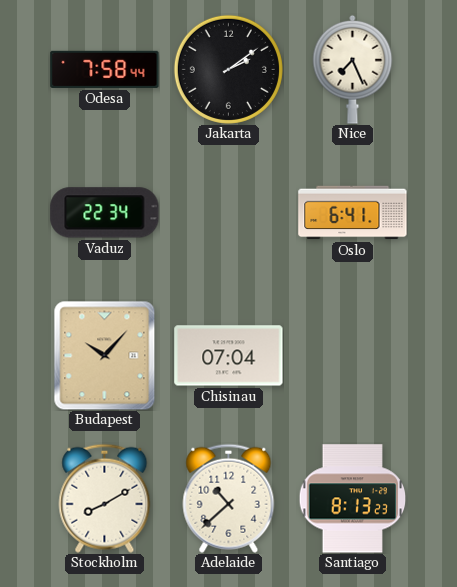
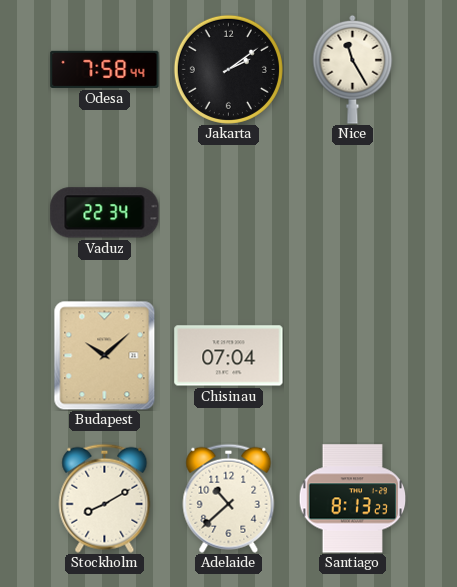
Nice: 7:26 -> 11:25 (353, 69)
Oslo: 6:41 -> none (353, 213)
Budapest: 10:07 -> 10:08 (105, 355)
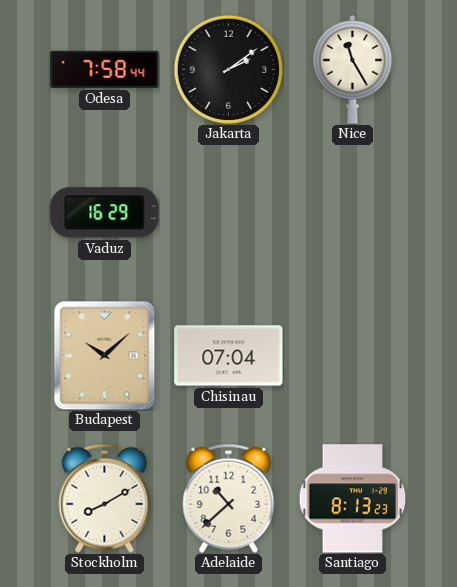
Vaduz: 22:34 -> 16:29 (105, 213)
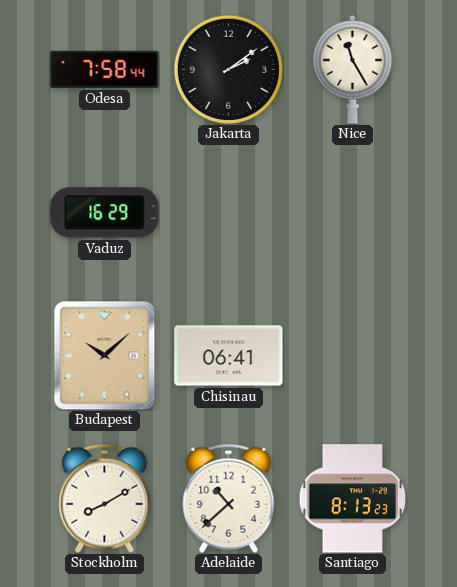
Chisinau: 07:04 -> 06:41 (229, 356)
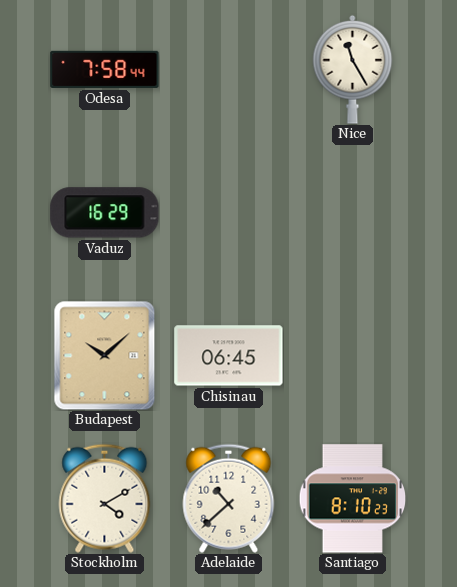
Jakarta: 2:09 -> none (228, 69)
Chisinau: 06:41 -> 06:45 (229, 356)
Stockholm: 8:10 -> 4:10 (105, 498)
Santiago: 8:13 -> 8:10 (353, 499)
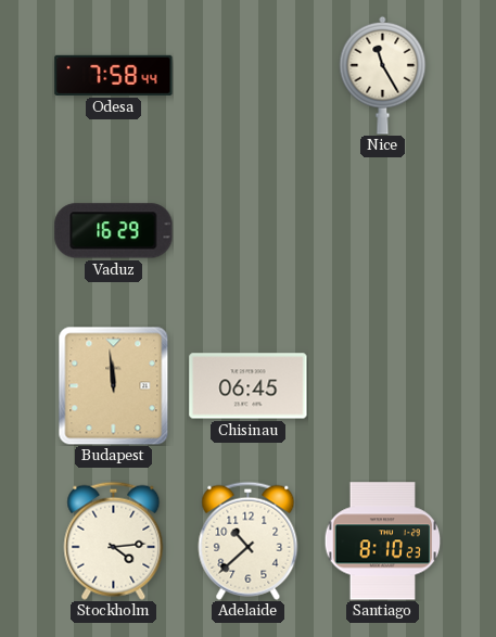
Budapest: 10:08 -> 11:59 (114, 385)
Stockholm: 4:10 -> 4:14 (114, 540)
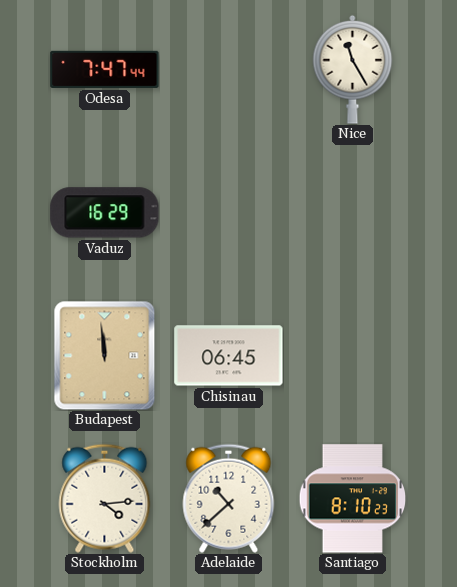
Odesa: 7:58 -> 7:47 (105, 69)
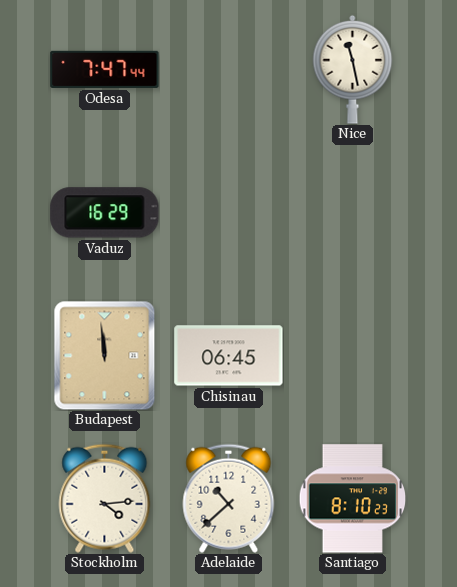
Nice: 11:25 -> 11:28 (353, 69)
